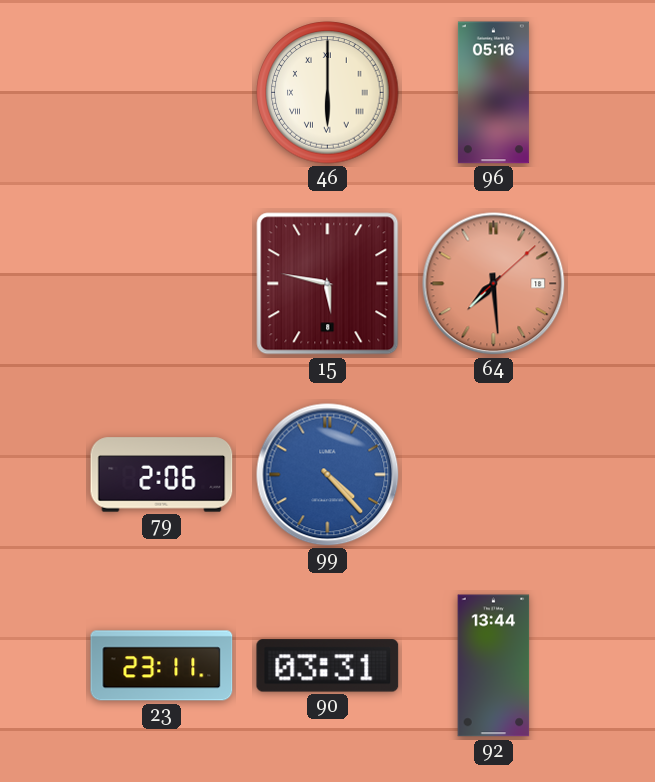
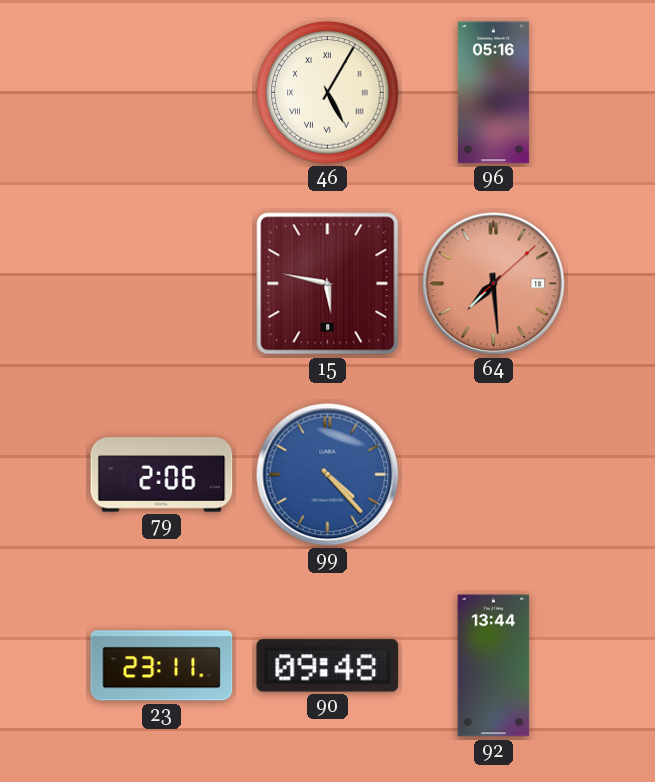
46: 6:00 -> 5:05 (328, 93)
90: 03:31 -> 09:48 (328, 666)
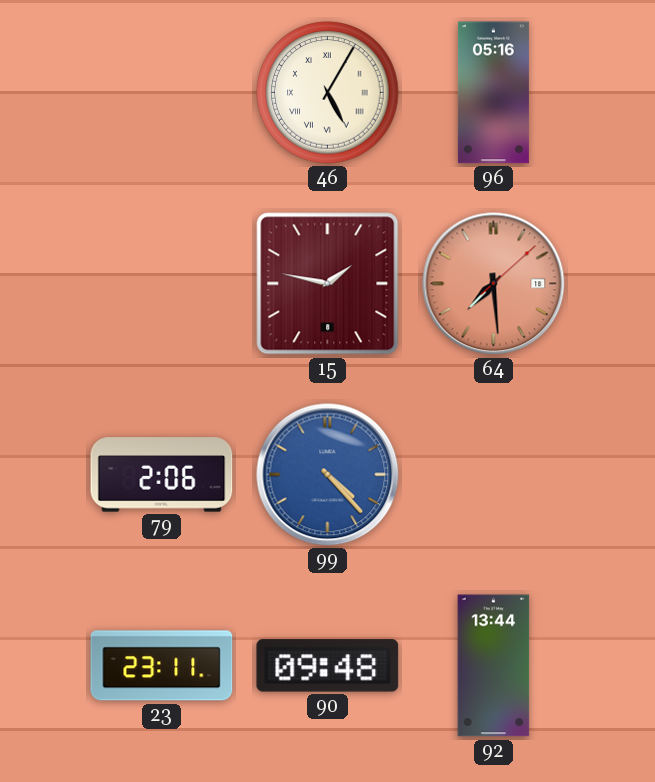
15: 5:47 -> 1:47 (328, 284)
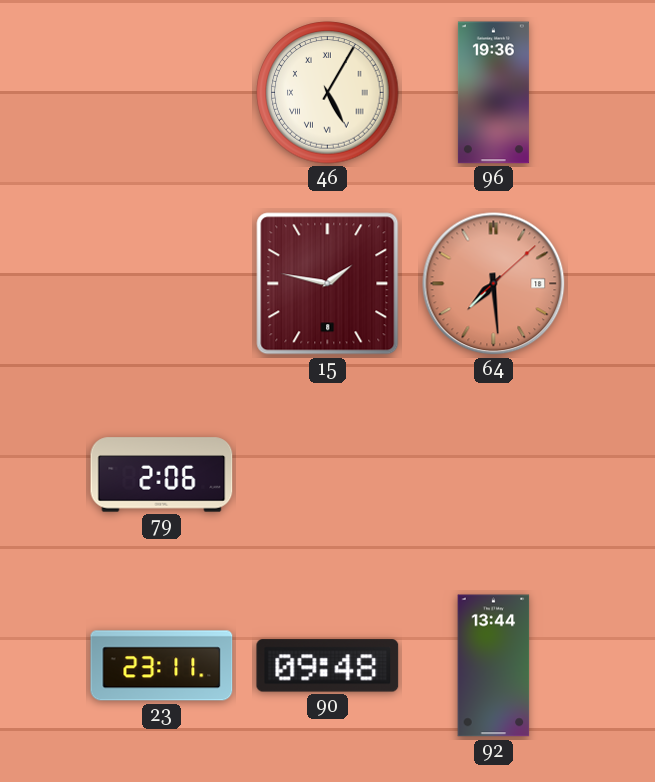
96: 05:16 -> 19:36 (493, 93)
99: 4:23 -> none (328, 475)
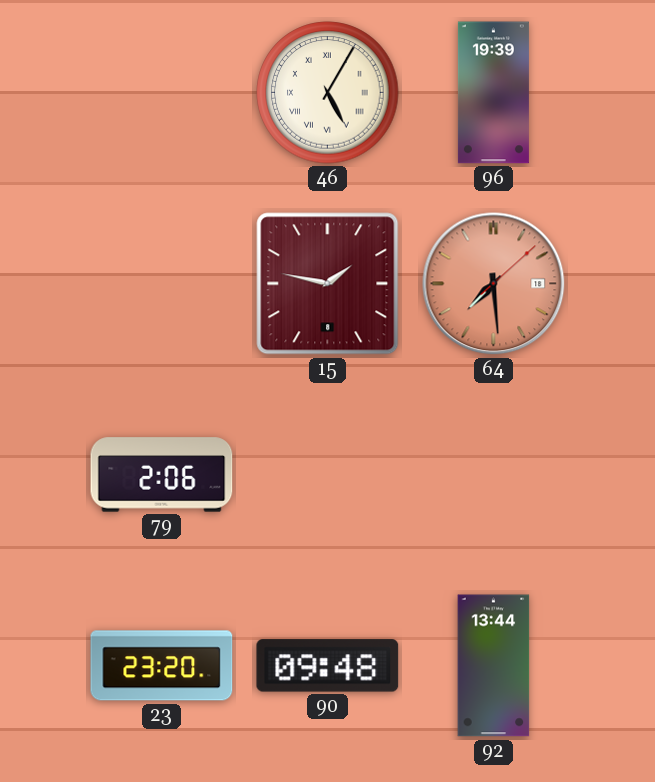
96: 19:36 -> 19:39 (493, 93)
23: 23:11 -> 23:20 (162, 666)
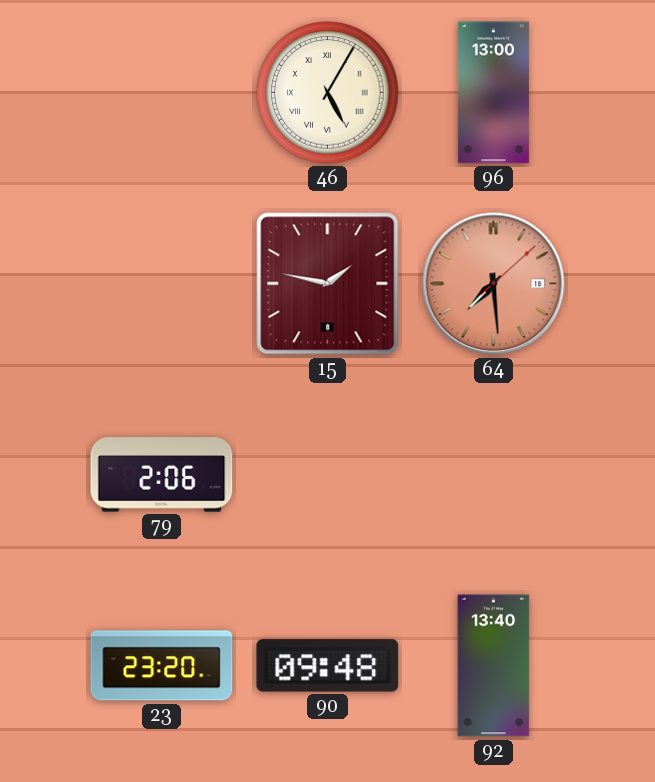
96: 19:39 -> 13:00 (493, 93)
92: 13:44 -> 13:40 (494, 666)
